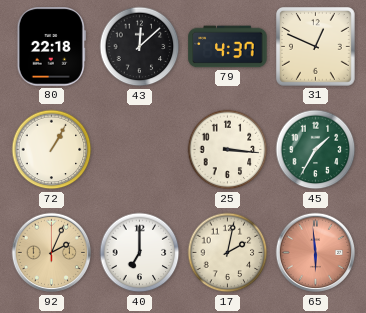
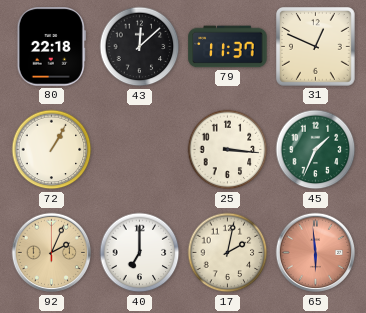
79: 4:37 -> 11:37 (228, 47)
45: 1:35 -> 1:34 (316, 150)
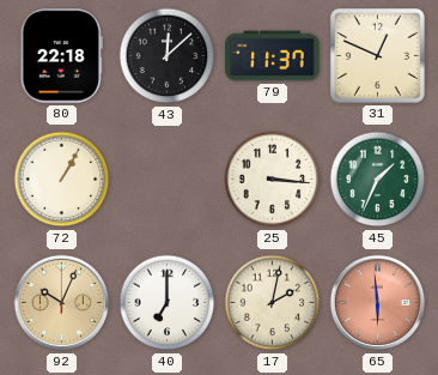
92: 2:04 -> 10:04 (62, 303)
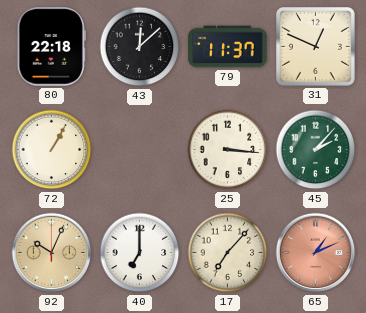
45: 1:34 -> 2:07 (316, 150)
17: 2:02 -> 7:07 (228, 253)
65: 5:59 -> 1:11 (316, 253)
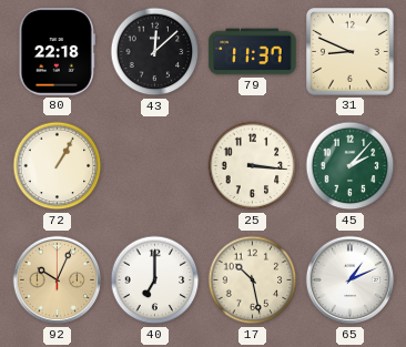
31: 12:49 -> 8:49 (351, 52)
17: 7:07 -> 10:28 (253, 280)
65 dial: salmon -> white (351, 280)
